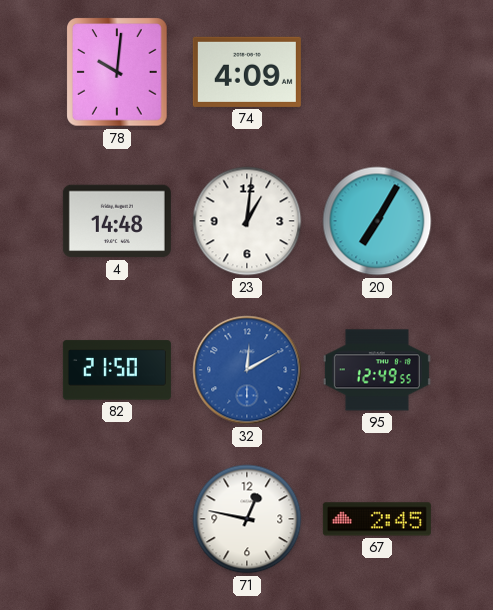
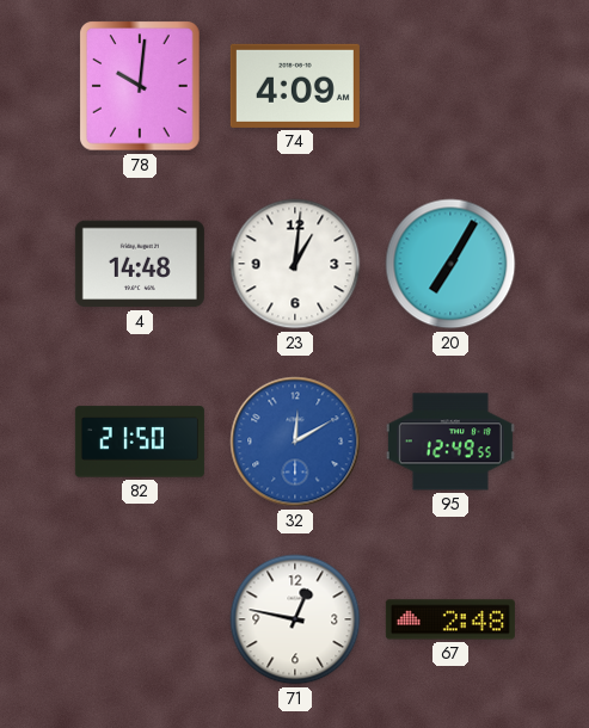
67: 2:45 -> 2:48 (450, 619)
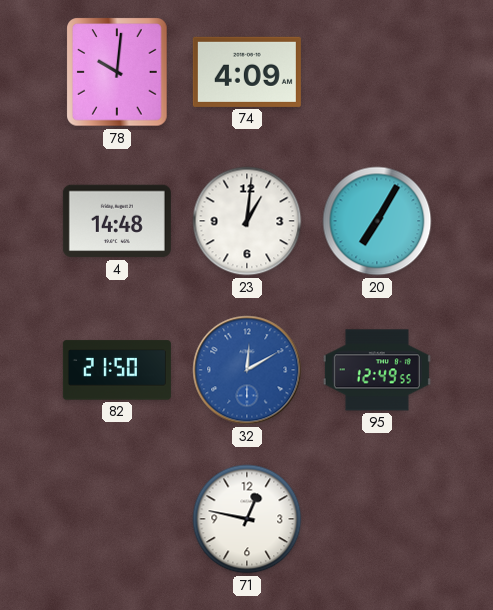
67: 2:48 -> none (450, 619)
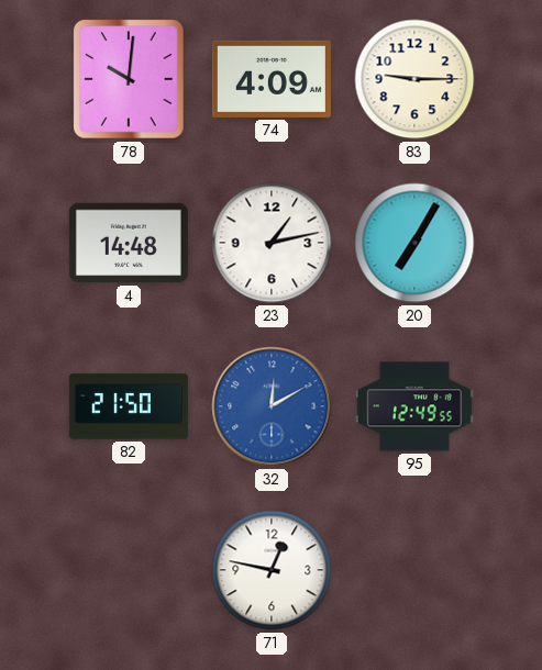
83: none -> 9:15 (414, 79)
23: 1:01 -> 1:13 (272, 243)
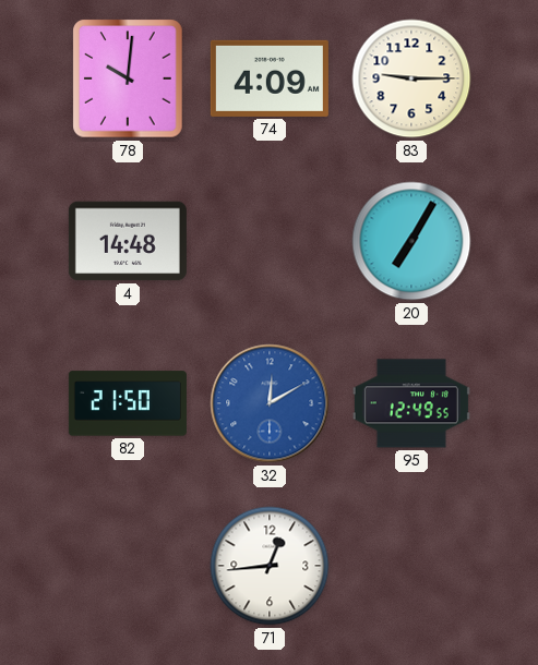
23: 1:13 -> none (272, 243)
71: 12:47 -> 12:44 (270, 566)
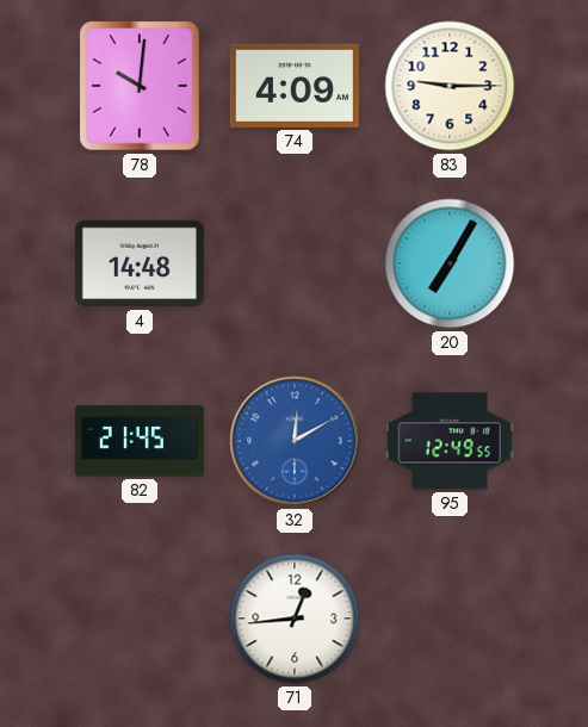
82: 21:50 -> 21:45 (140, 441)
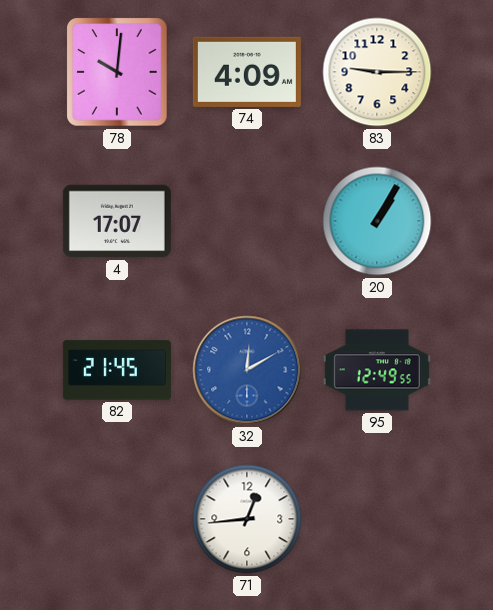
4: 14:48 -> 17:07 (117, 221)
20: 7:05 -> 1:05 (377, 221)
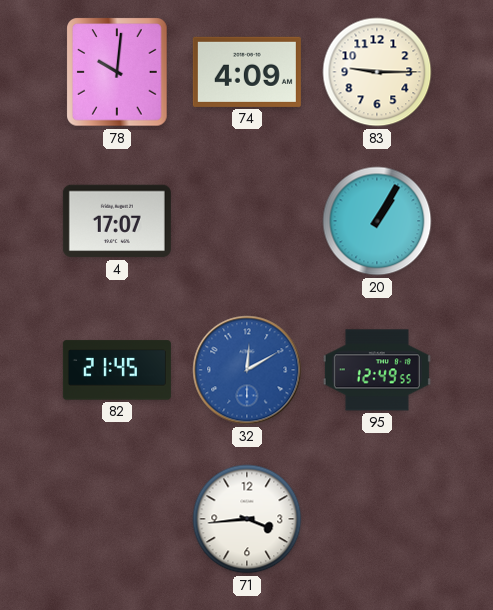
71: 12:44 -> 3:44 (247, 519)
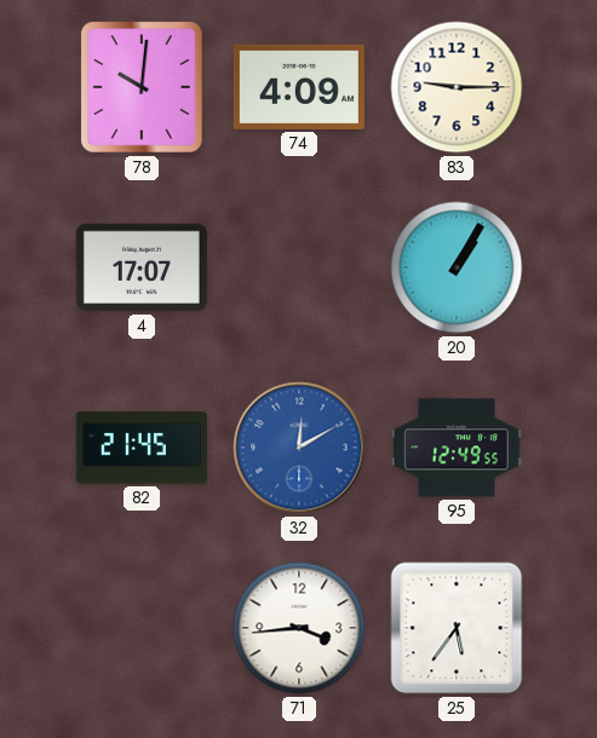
25: none -> 5:36 (457, 628)
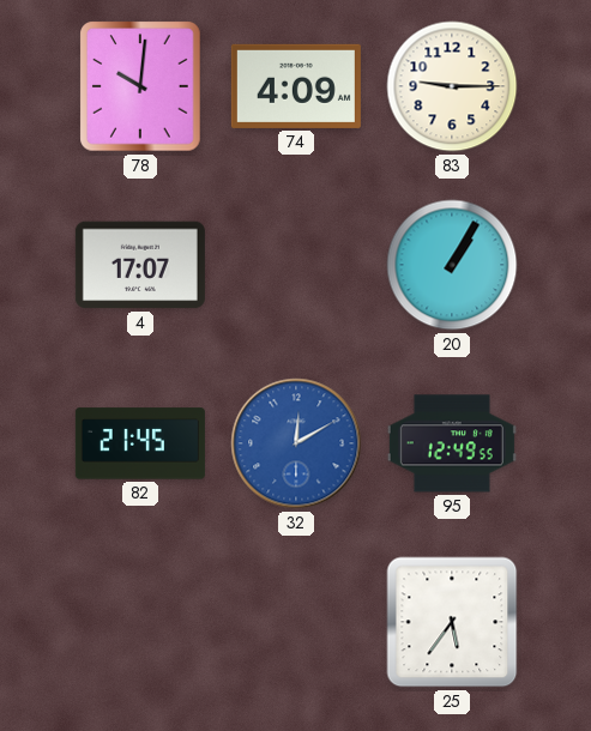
71: 3:44 -> none (299, 628)
